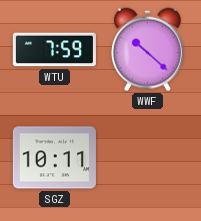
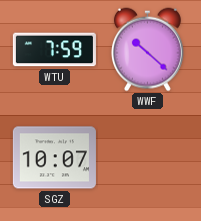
SGZ: 10:11 -> 10:07 (54, 158)
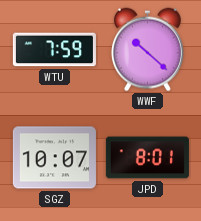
JPD: none -> 8:01 (147, 158)
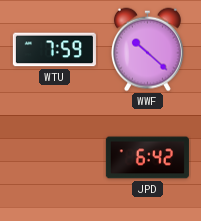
SGZ: 10:07 -> none (54, 158)
JPD: 8:01 -> 6:42 (147, 158)
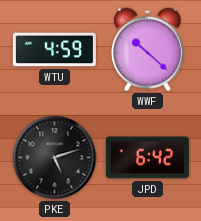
WTU: 7:59 -> 4:59 (54, 50)
PKE: none -> 5:12 (55, 158)
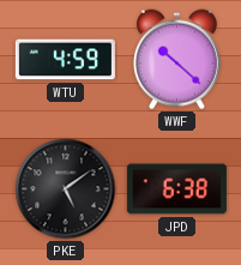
PKE: 5:12 -> 5:09 (66, 189)
JPD: 6:42 -> 6:38 (176, 189)
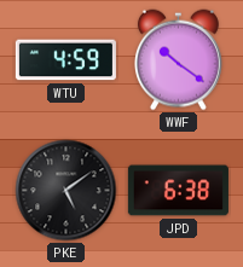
WWF: 10:22 -> 10:21 (178, 60)
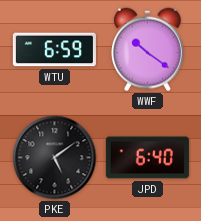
WTU: 4:59 -> 6:59 (54, 50)
JPD: 6:38 -> 6:40 (147, 158)
